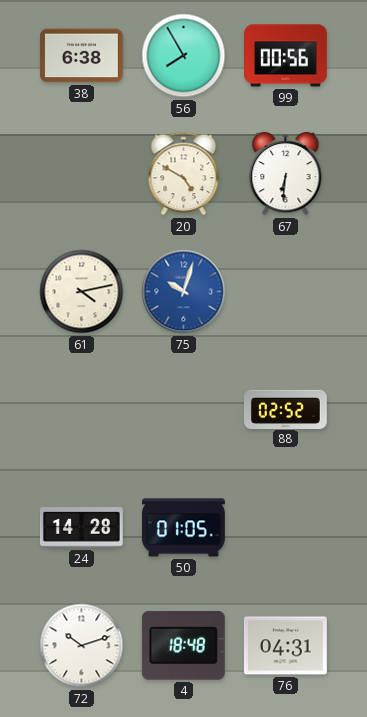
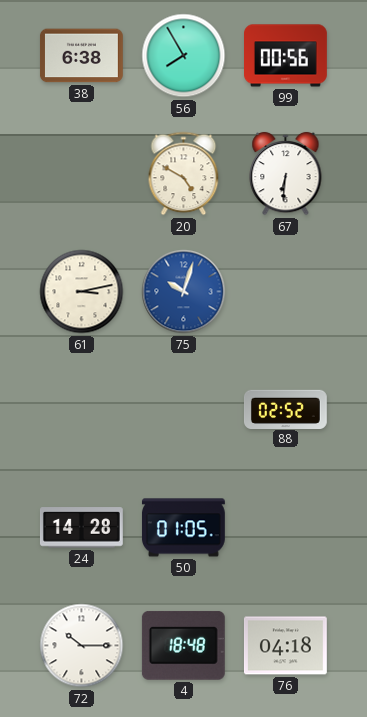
61: 4:13 -> 3:13 (82, 292)
72: 10:12 -> 10:15 (82, 646)
76: 04:31 -> 04:18 (285, 646)
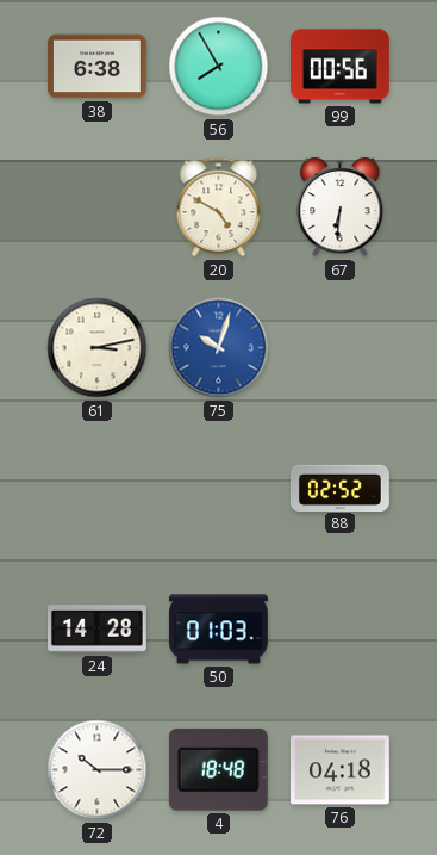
50: 01:05 -> 01:03 (218, 630)
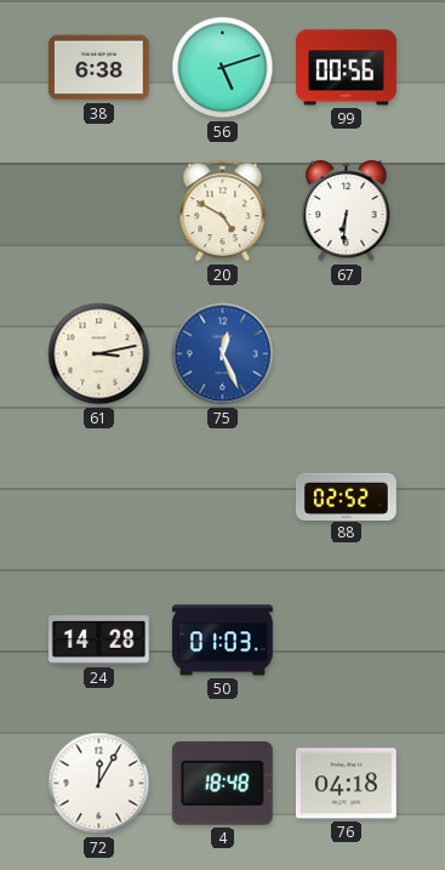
56: 7:55 -> 5:12 (223, 68)
75: 10:03 -> 12:26 (223, 354)
72: 10:15 -> 12:05 (99, 784)
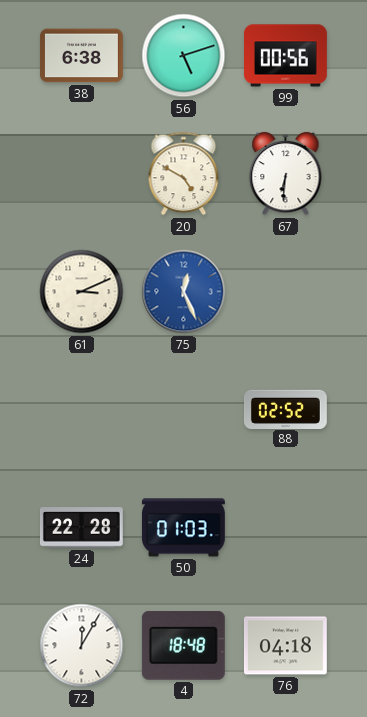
61: 3:13 -> 3:11 (82, 292)
24: 14:28 -> 22:28 (81, 528)
